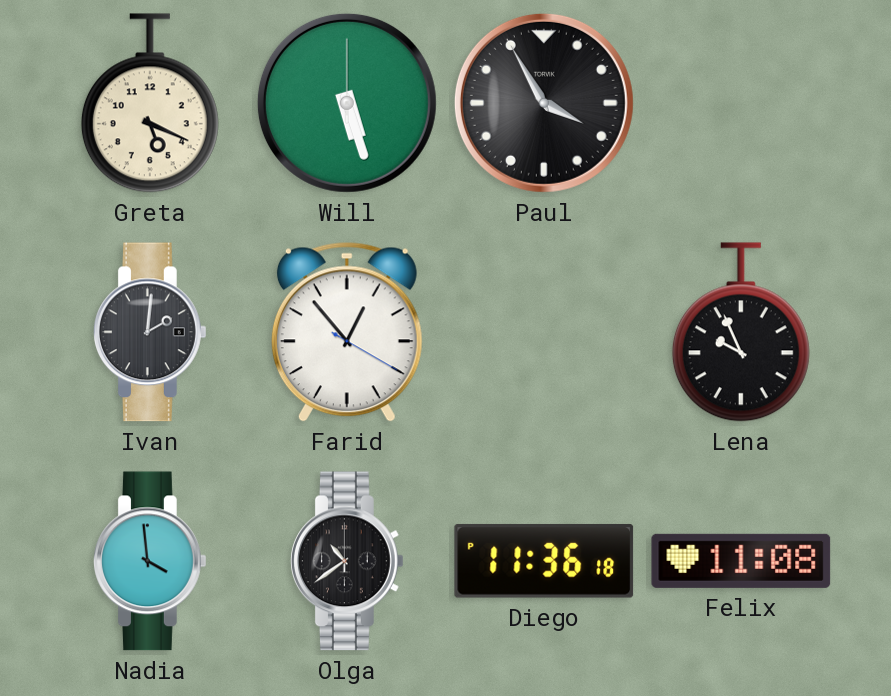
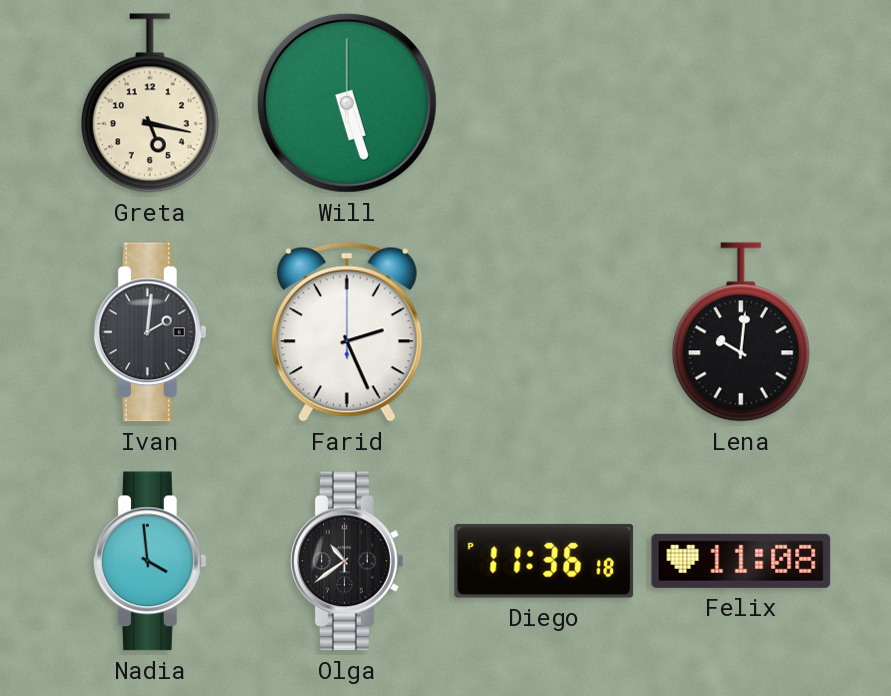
Greta: 5:19 -> 5:17 (150, 103)
Paul: 3:55 -> none (544, 103)
Farid: 12:53 -> 2:26 (347, 332)
Lena: 9:56 -> 10:01 (741, 332)
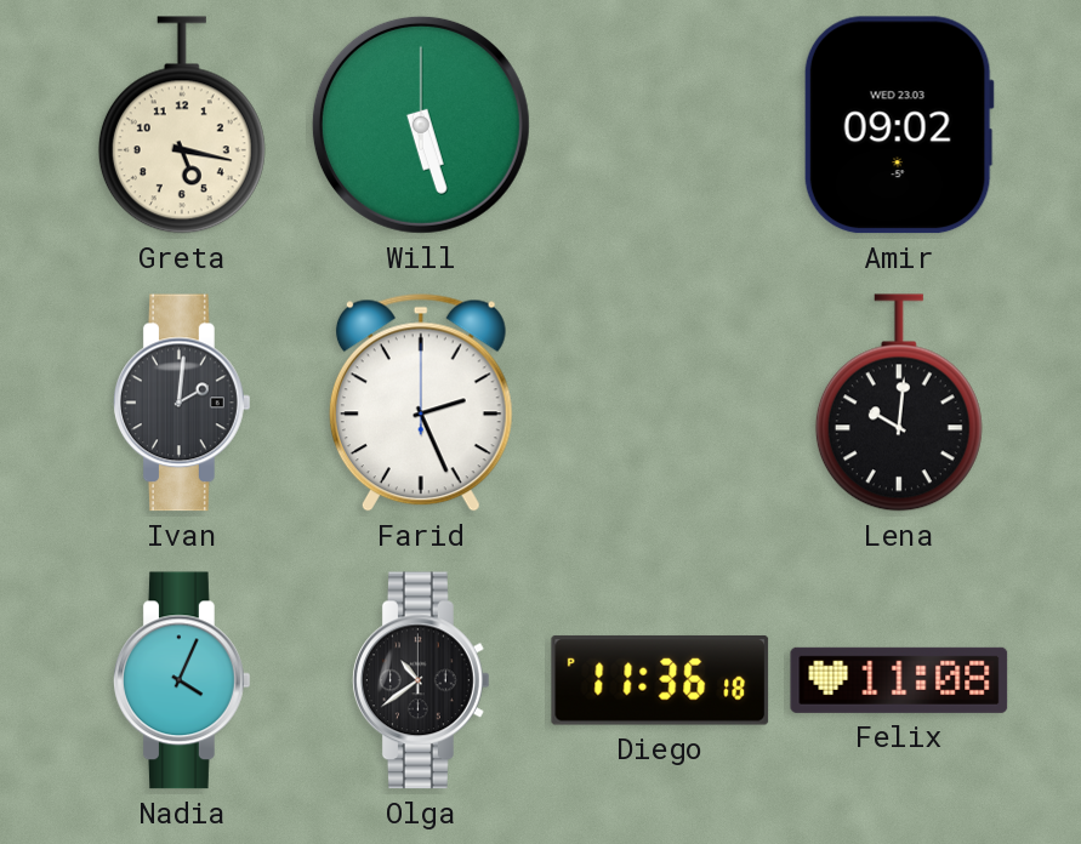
Amir: none -> 09:02 (899, 125)
Nadia: 3:59 -> 4:04 (182, 680)
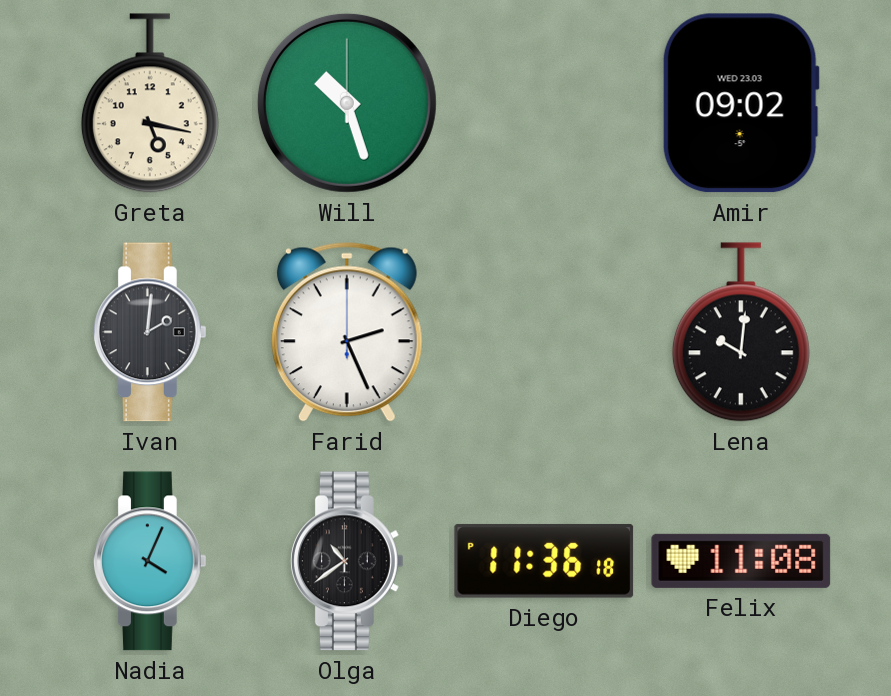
Will: 5:27 -> 10:27 (347, 103)
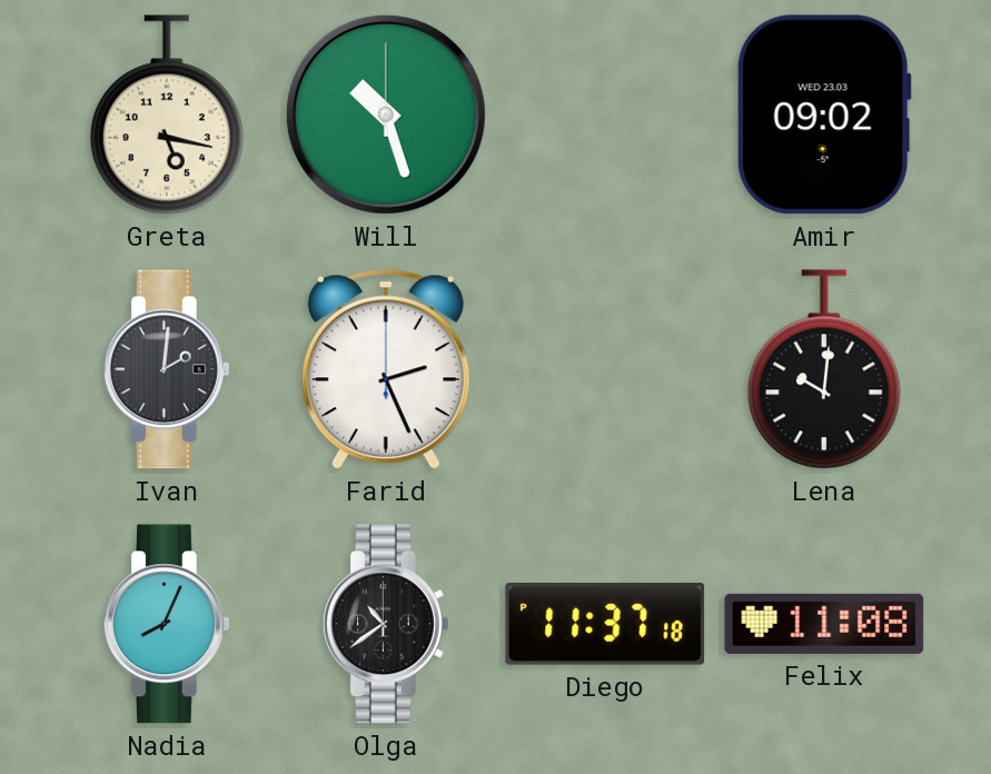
Nadia: 4:04 -> 8:04 (167, 624)
Diego: 11:36 -> 11:37 (605, 624)
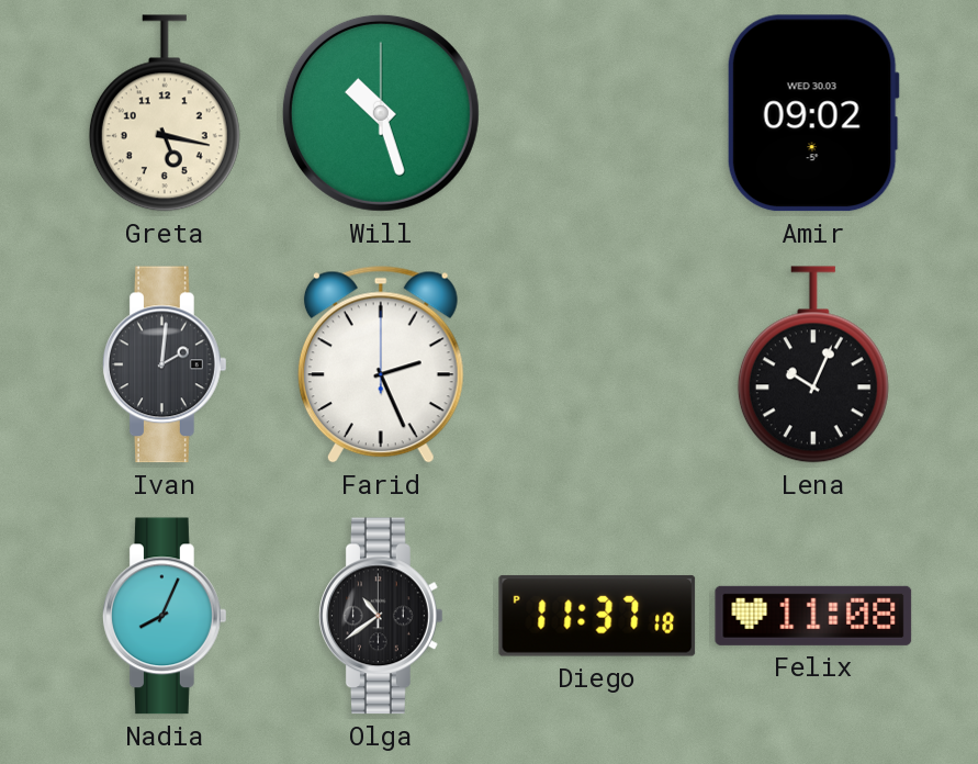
Amir date: WED 23.03 -> WED 30.03 (813, 113)
Lena: 10:01 -> 10:04 (813, 364)
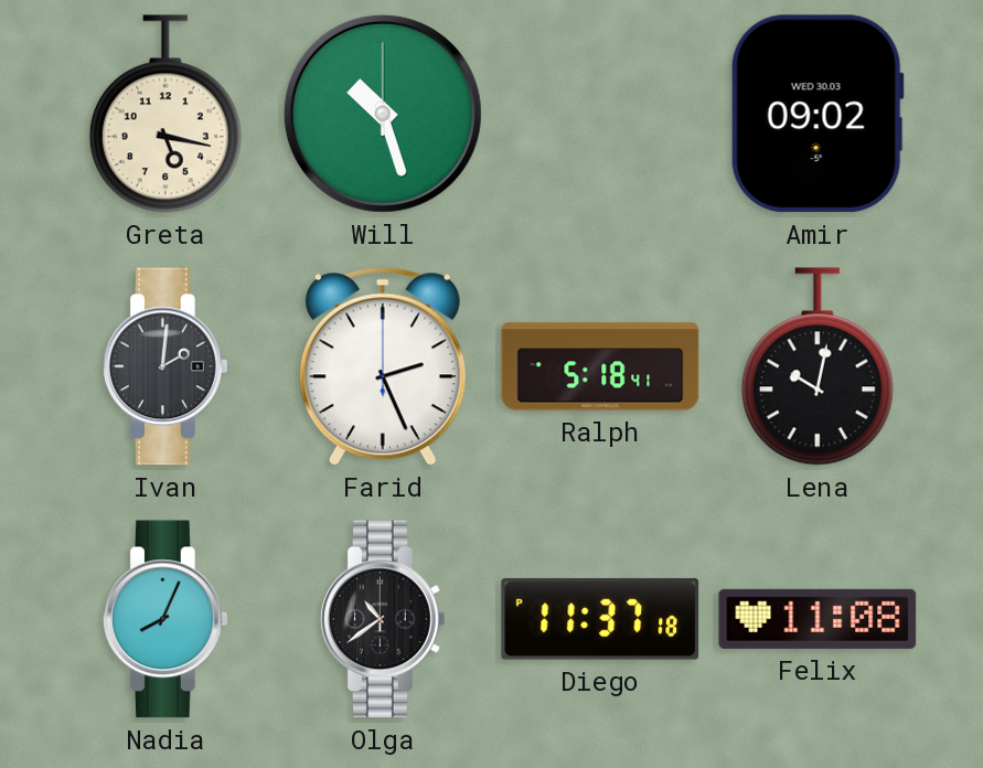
Ralph: none -> 5:18 (600, 366)
Lena: 10:04 -> 10:02 (818, 366)
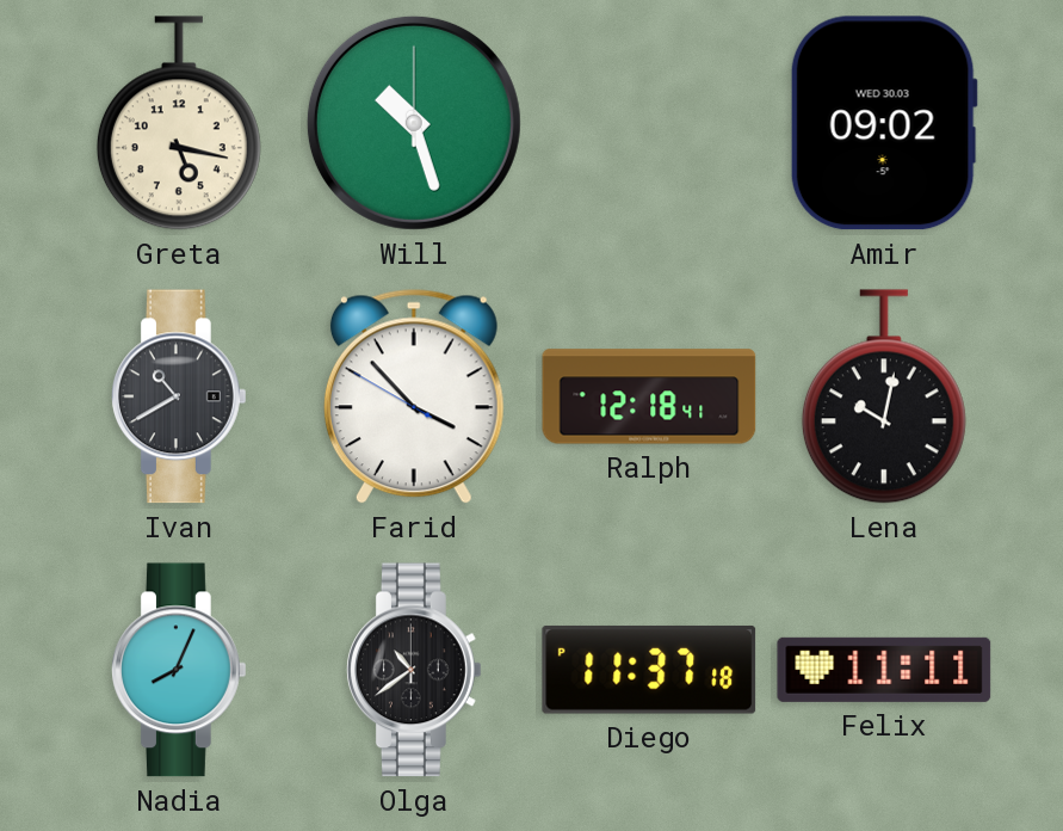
Ivan: 2:01 -> 10:40 (179, 396)
Farid: 2:26 -> 3:52 (414, 396)
Ralph: 5:18 -> 12:18 (649, 396)
Felix: 11:08 -> 11:11 (884, 670)
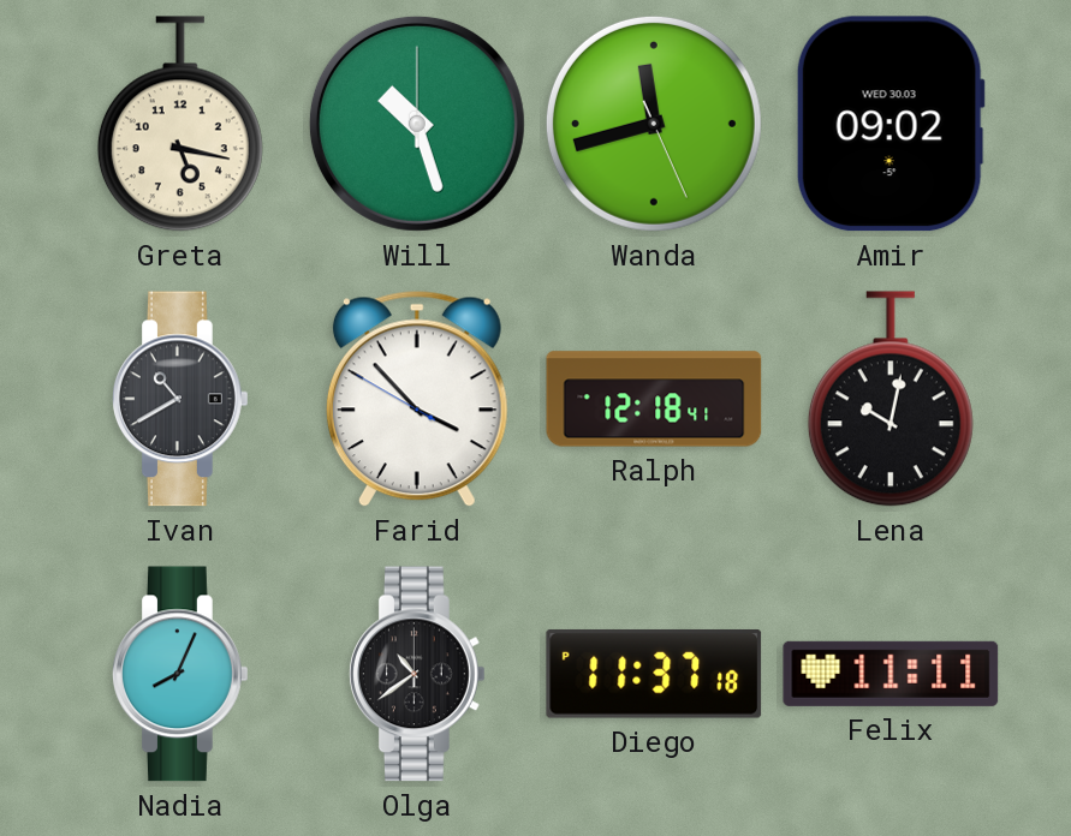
Wanda: none -> 11:42 (654, 124)
